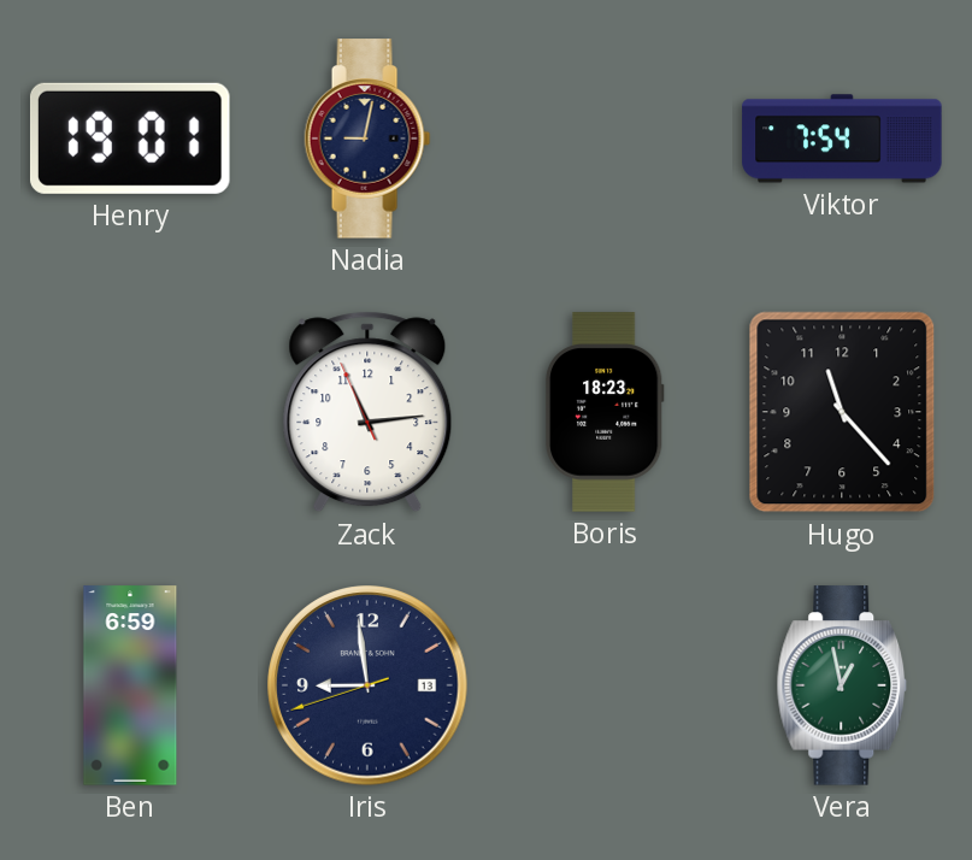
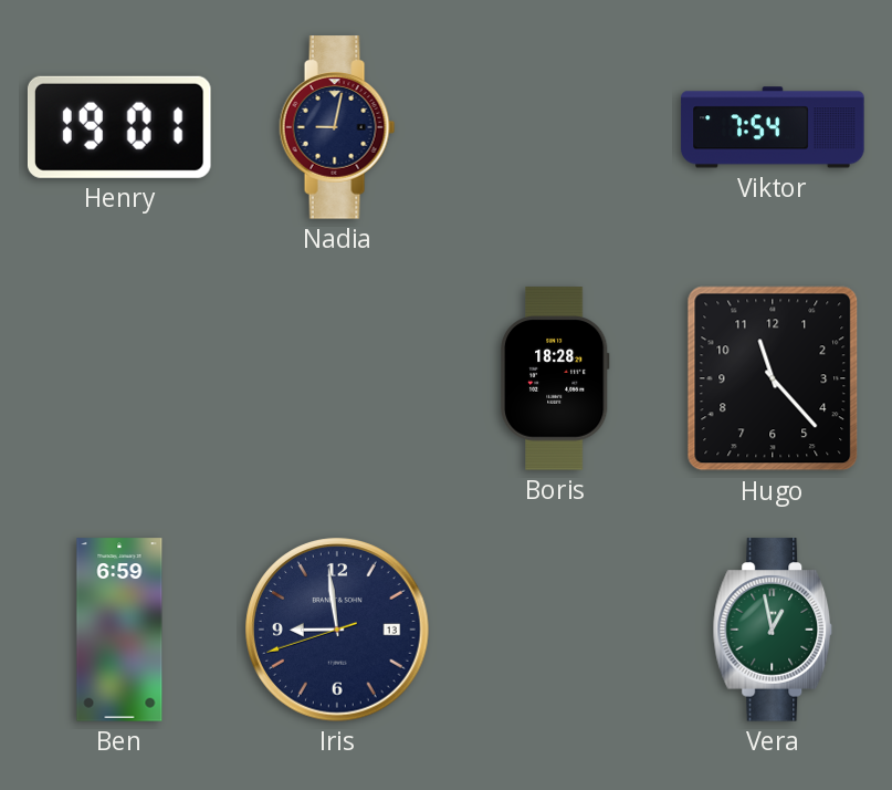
Zack: 11:13 -> none (367, 412)
Boris: 18:23 -> 18:28 (555, 378)
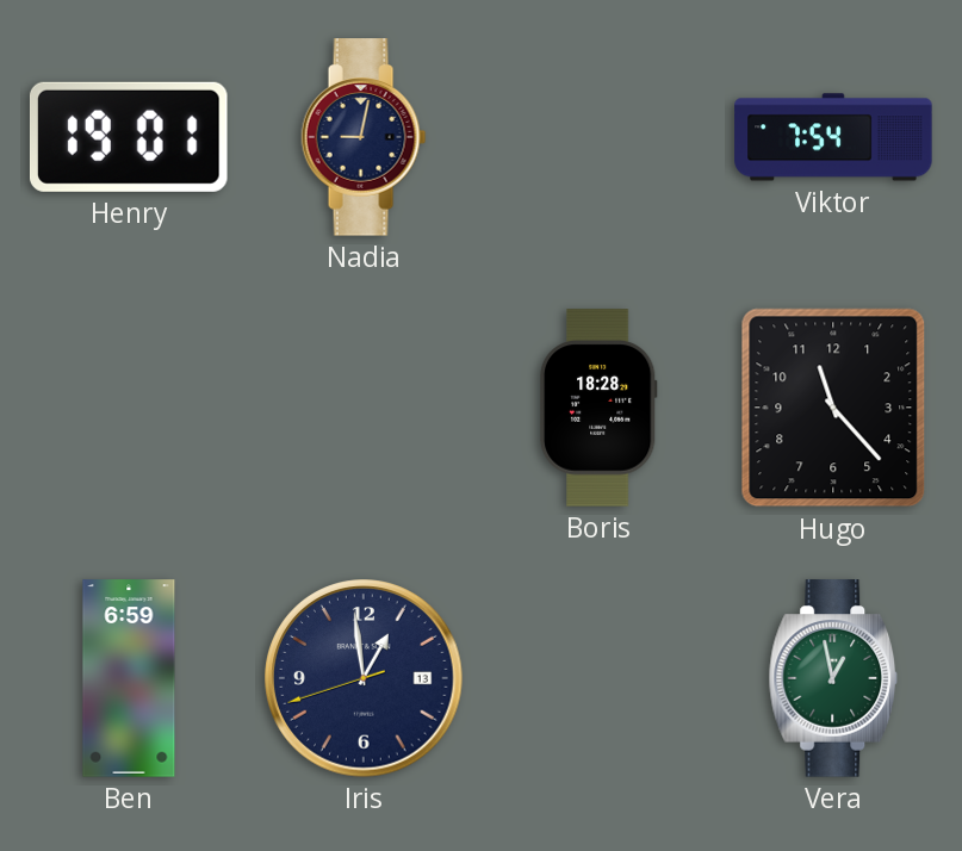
Iris: 8:58 -> 12:58 (364, 678)
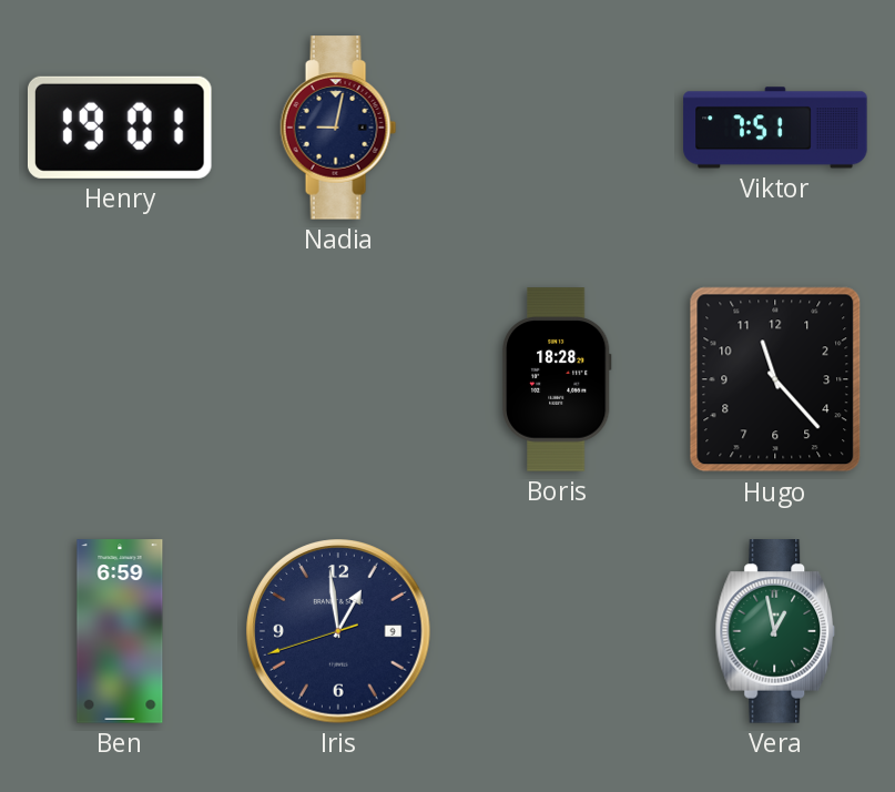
Viktor: 7:54 -> 7:51 (775, 128)
Iris date: 13 -> 9 (338, 631)
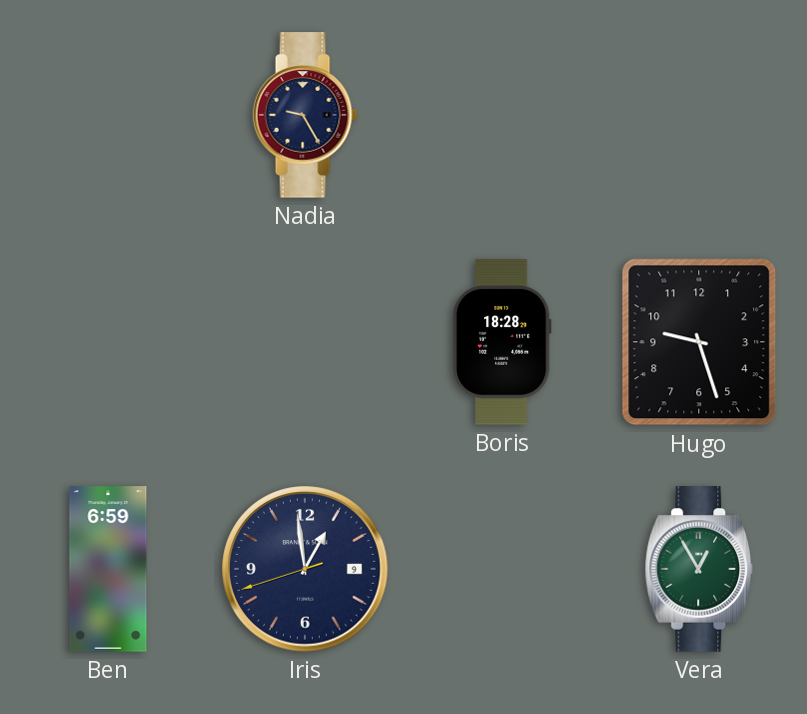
Henry: 19:01 -> none (120, 128)
Nadia: 9:02 -> 9:25 (305, 115)
Viktor: 7:51 -> none (775, 128)
Hugo: 11:23 -> 9:27 (699, 342)
Vera: 12:58 -> 12:55 (699, 569)
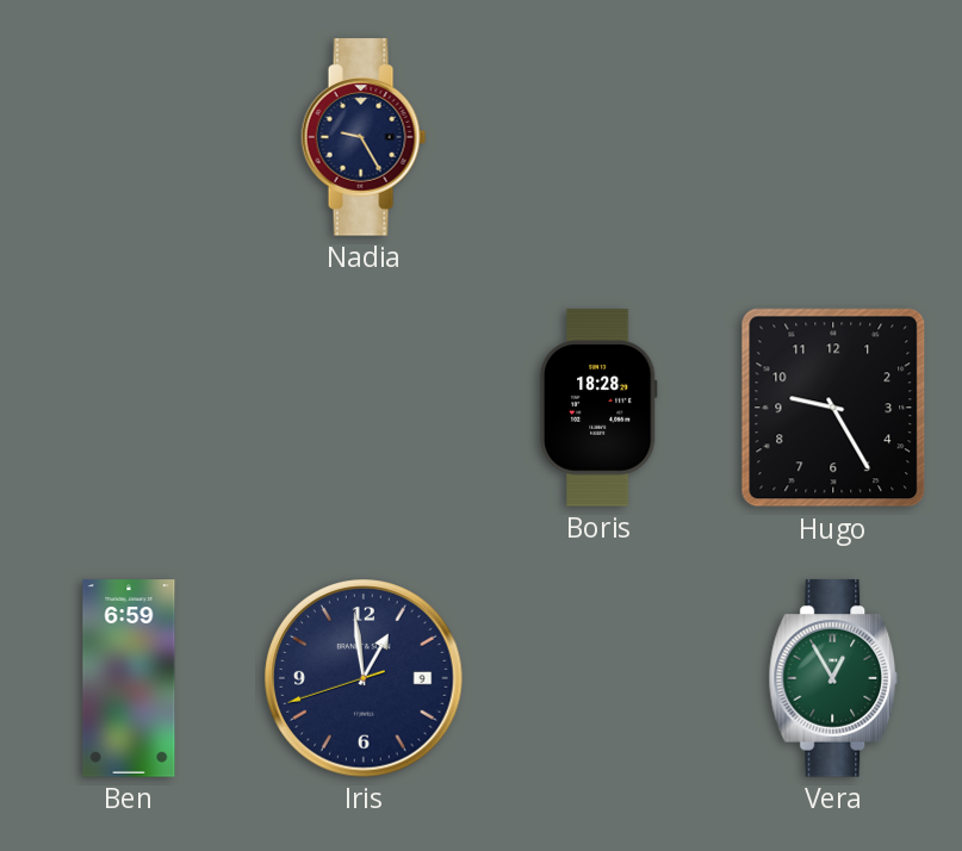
Hugo: 9:27 -> 9:25 (833, 408)
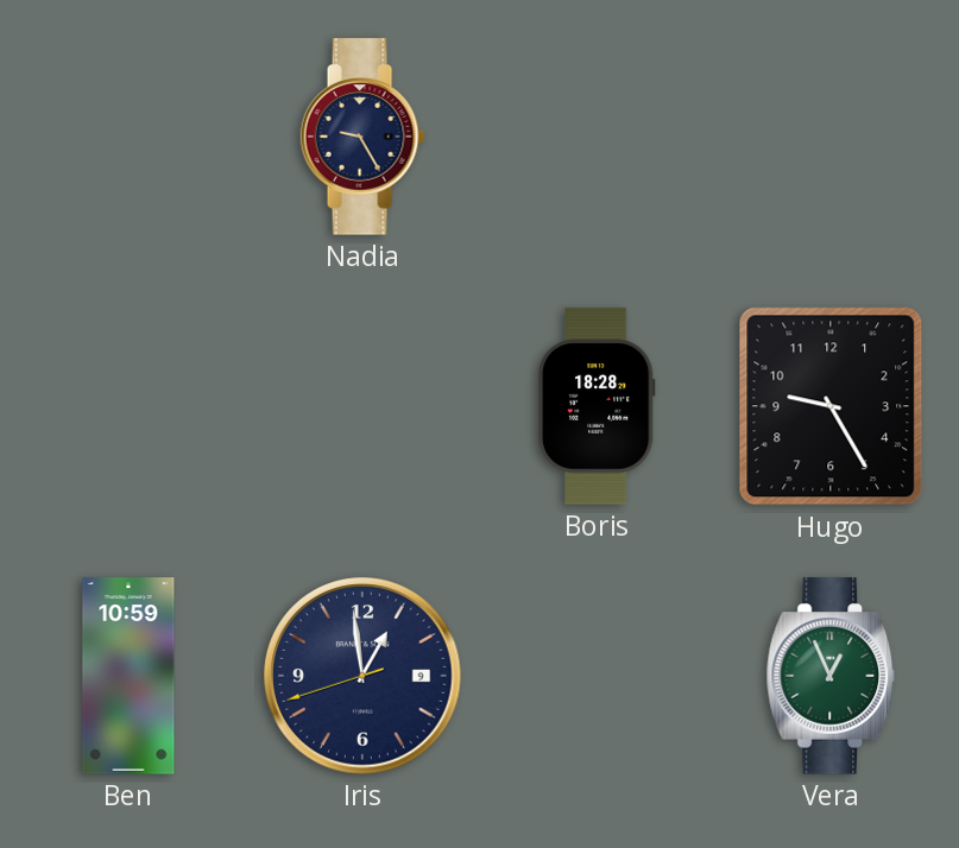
Ben: 6:59 -> 10:59 (128, 676)
Vera: 12:55 -> 12:56 (831, 676)
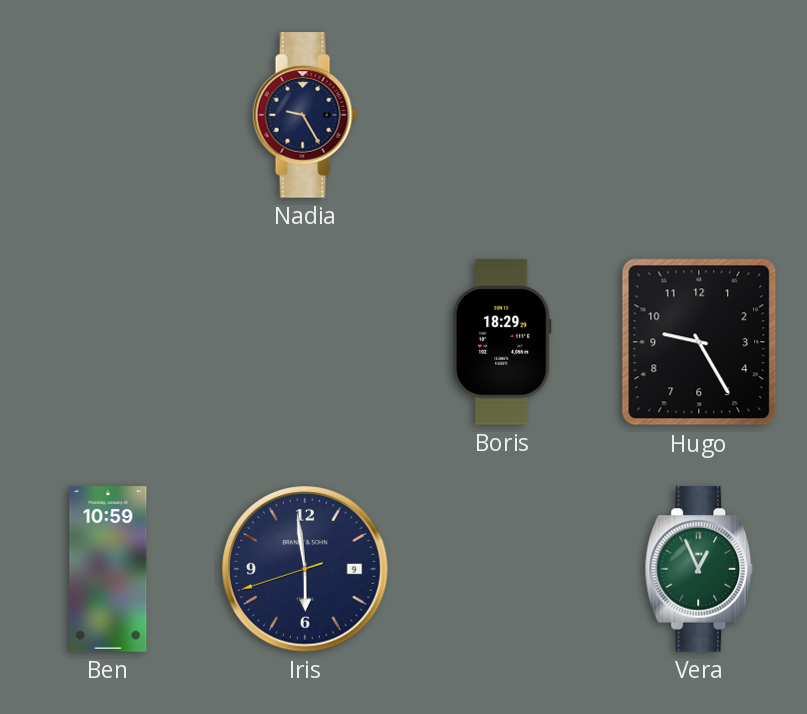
Boris: 18:28 -> 18:29 (502, 342)
Iris: 12:58 -> 5:58 (305, 569)
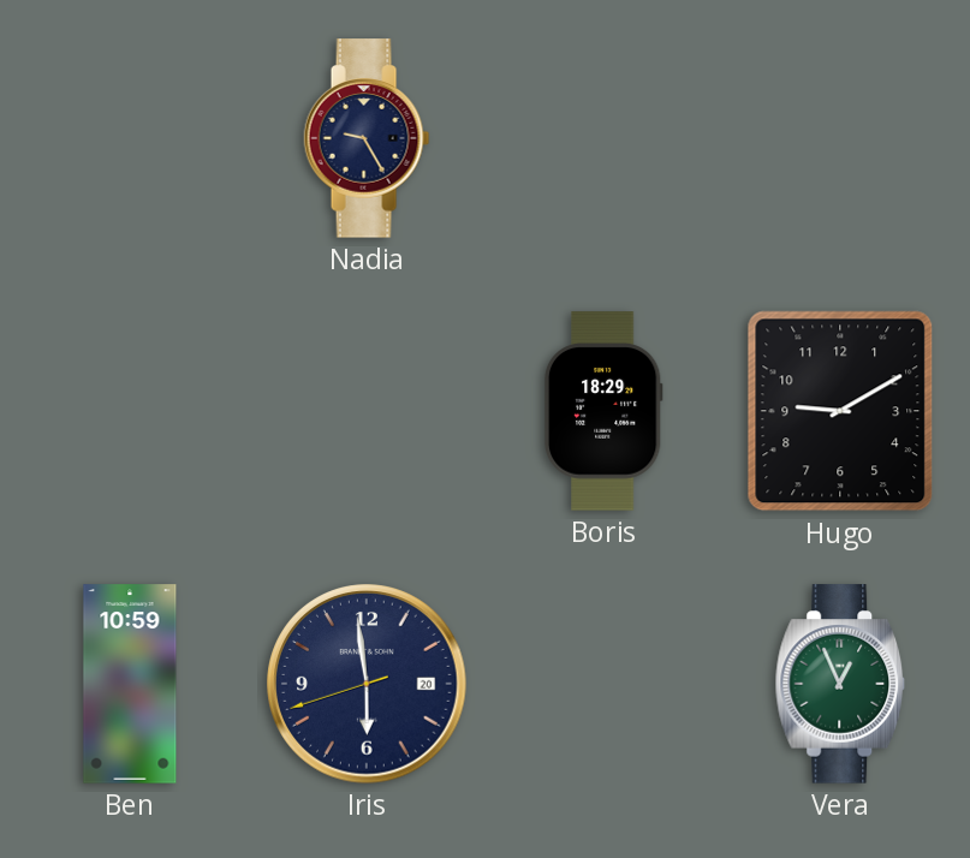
Hugo: 9:25 -> 9:10 (840, 411)
Iris date: 9 -> 20 (367, 684)
